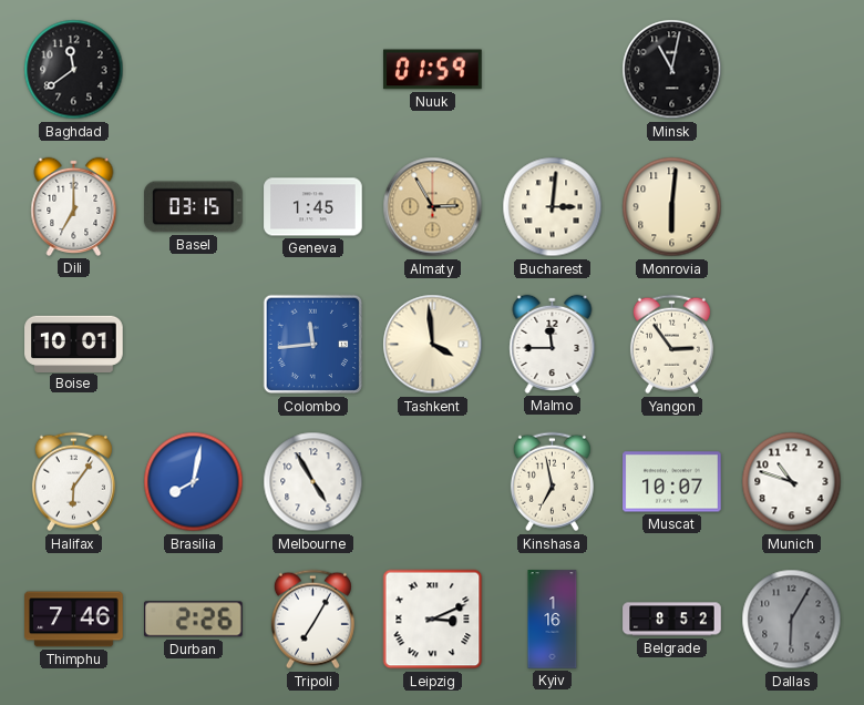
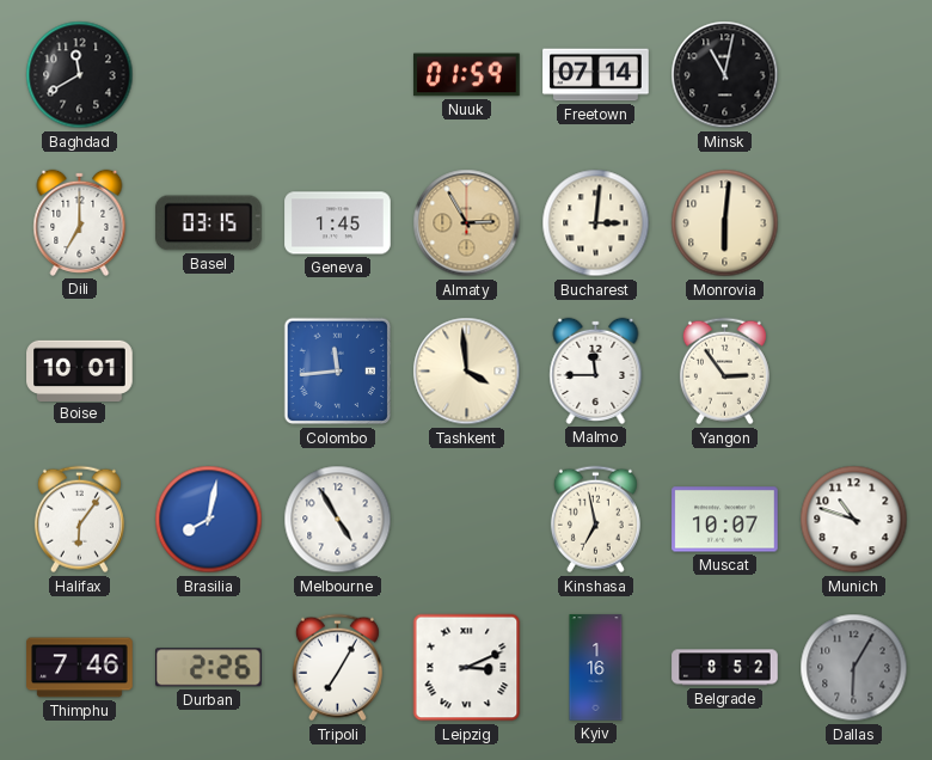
Baghdad: 11:39 -> 11:40 (80, 75)
Freetown: none -> 07:14 (596, 75)
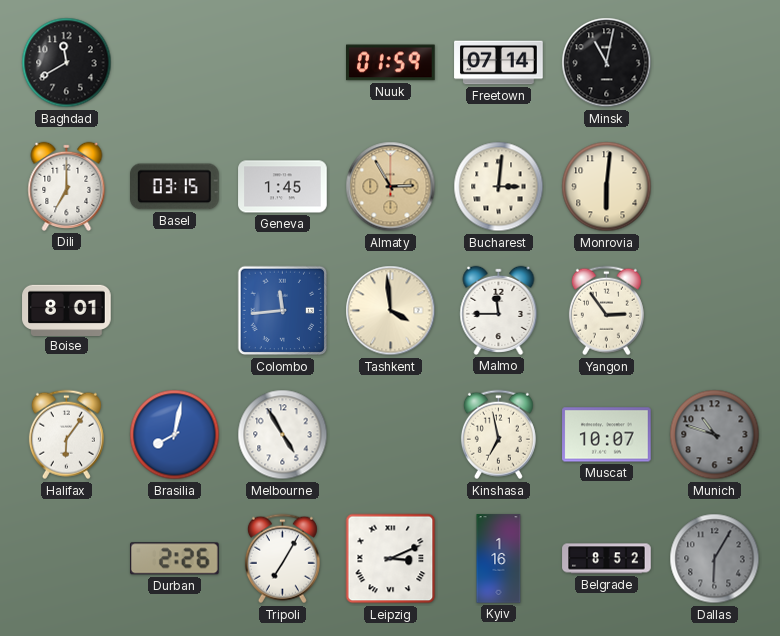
Boise: 10:01 -> 8:01 (67, 310)
Munich dial: white -> grey (715, 435)
Thimphu: 7:46 -> none (80, 668)
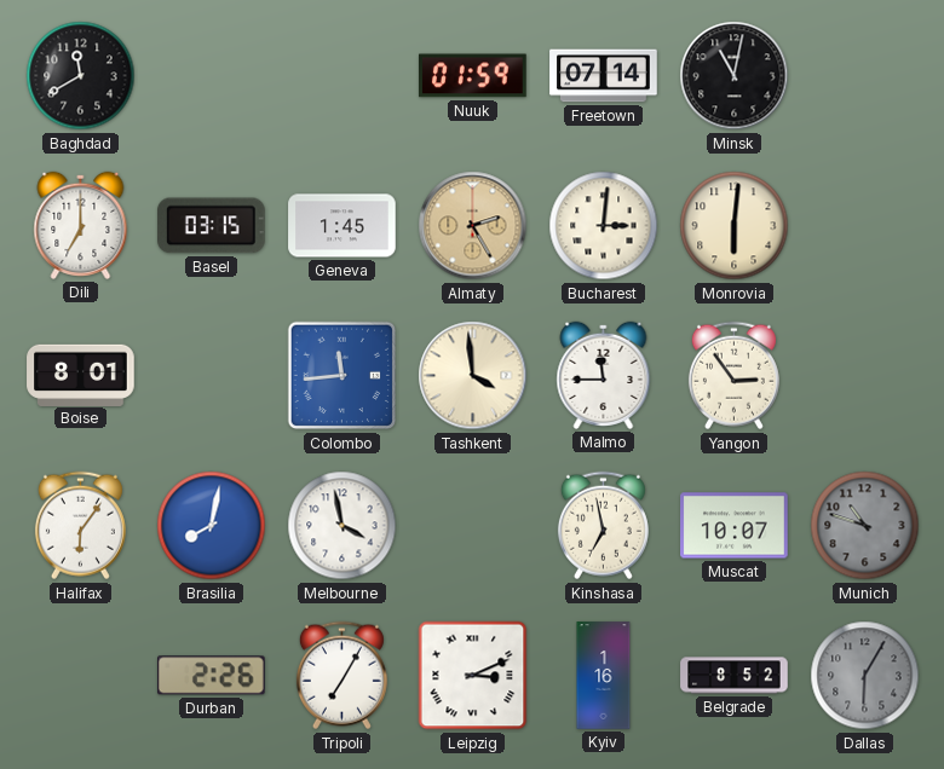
Almaty: 2:55 -> 2:25 (473, 226)
Melbourne: 4:55 -> 3:58 (343, 526)
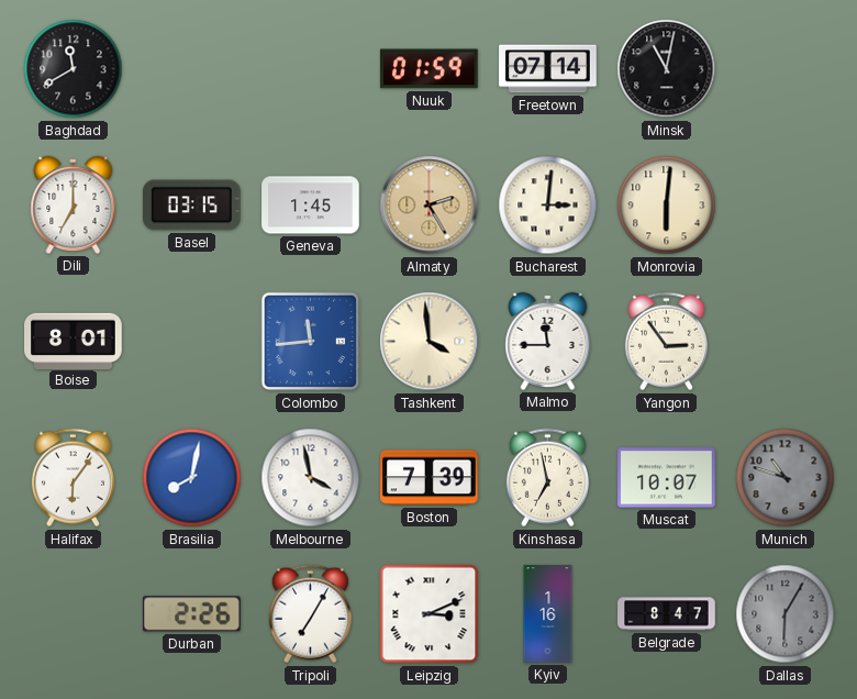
Boston: none -> 7:39 (430, 478)
Belgrade: 8:52 -> 8:47 (667, 614)
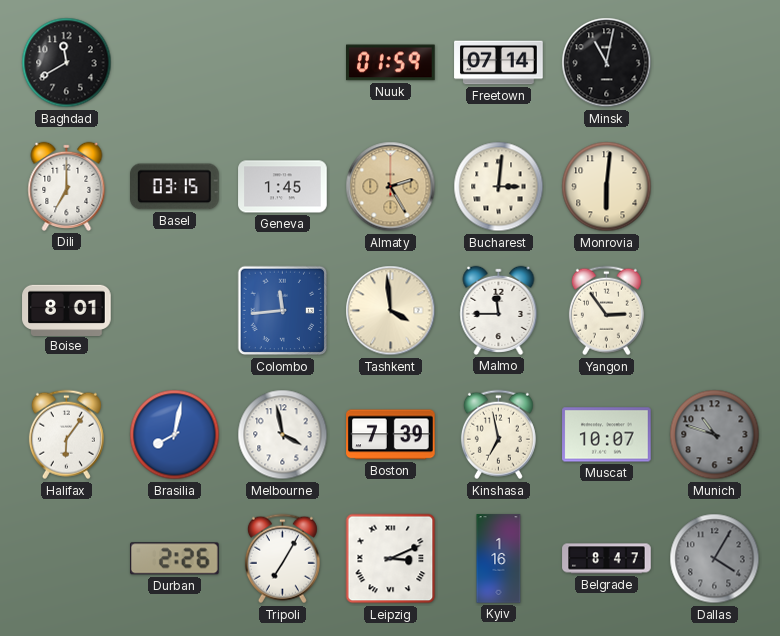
Dallas: 6:05 -> 4:05 (715, 559)
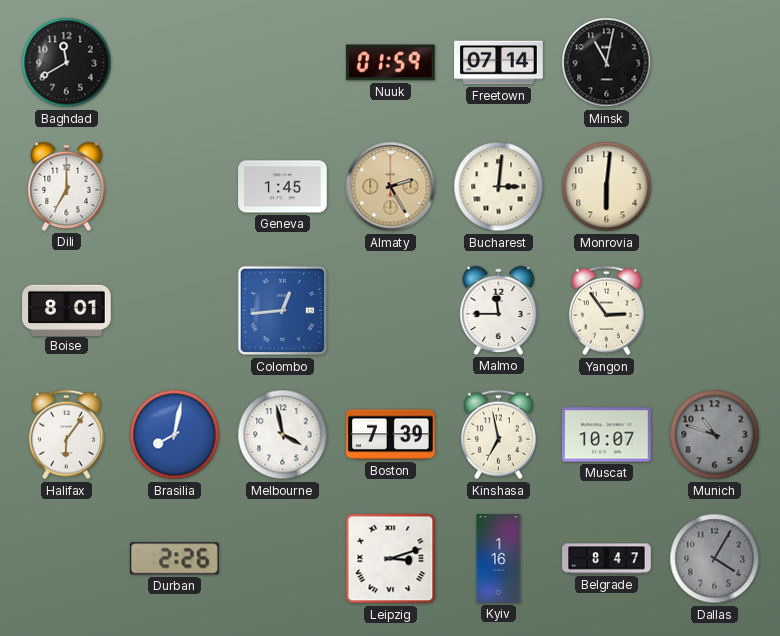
Basel: 03:15 -> none (175, 187)
Colombo: 11:44 -> 12:44 (283, 311)
Tashkent: 3:59 -> none (391, 311)
Tripoli: 7:05 -> none (282, 559)
Leipzig: 3:11 -> 3:12 (391, 559)
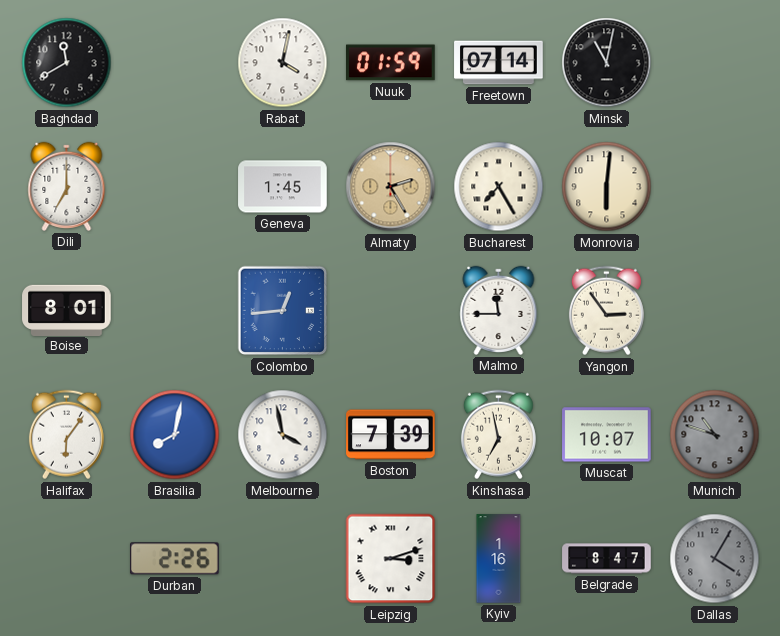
Rabat: none -> 4:02 (283, 63)
Bucharest: 3:01 -> 7:25 (499, 187)
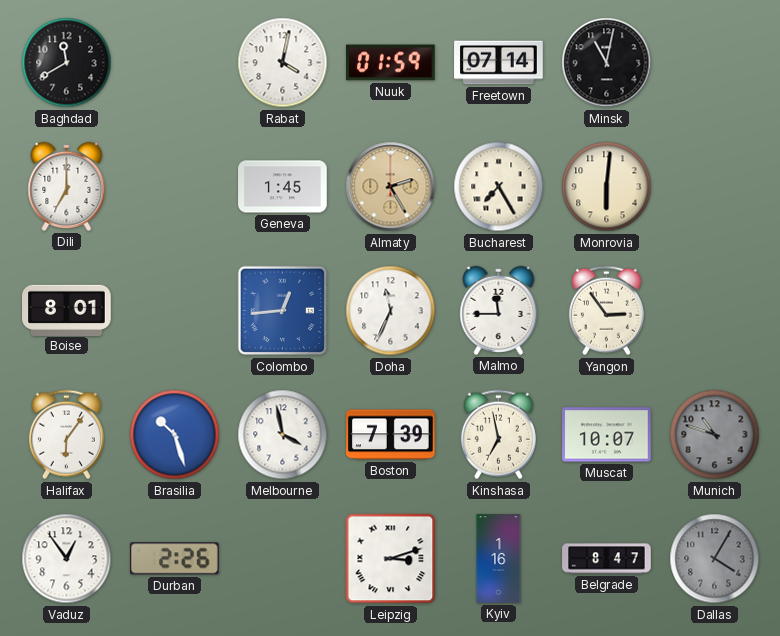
Doha: none -> 11:34 (391, 311)
Brasilia: 8:02 -> 10:27 (175, 435)
Vaduz: none -> 12:54 (67, 559)
